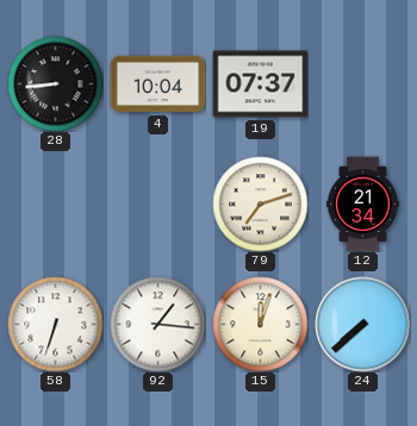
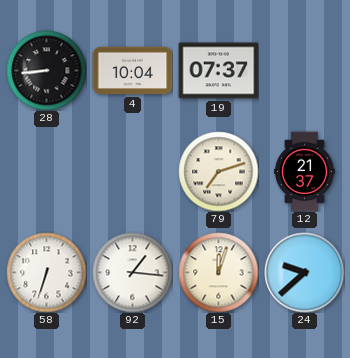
12: 21:34 -> 21:37 (304, 171)
24: 7:38 -> 9:38 (304, 272)
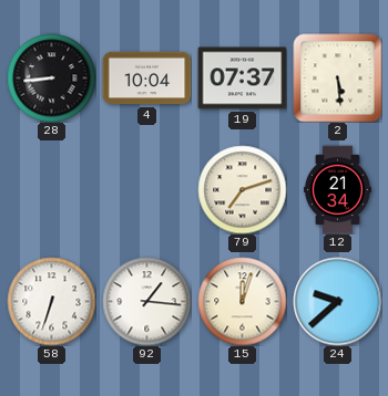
2: none -> 5:29 (337, 77)
12: 21:37 -> 21:34 (337, 189)
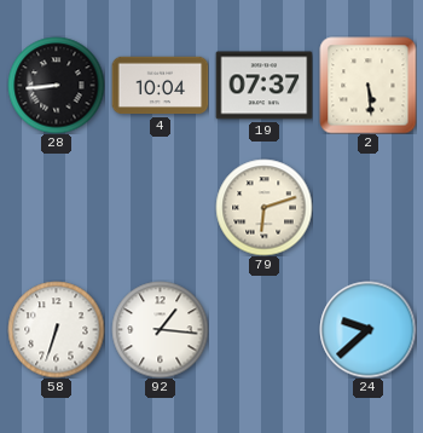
79: 7:12 -> 6:12 (263, 207)
12: 21:34 -> none (337, 189)
15: 12:03 -> none (242, 301)
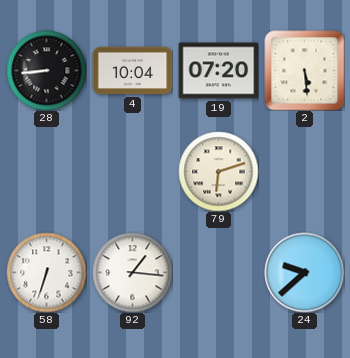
19: 07:37 -> 07:20 (218, 71)
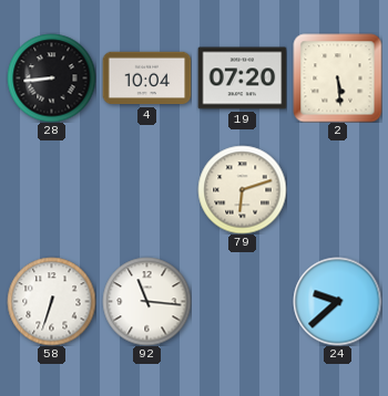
92: 1:16 -> 11:16 (146, 301)
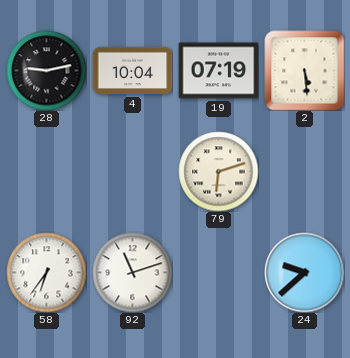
28: 8:44 -> 9:13 (46, 70)
19: 07:20 -> 07:19 (218, 71)
58: 6:33 -> 6:36 (46, 272)
92: 11:16 -> 11:12 (132, 272)
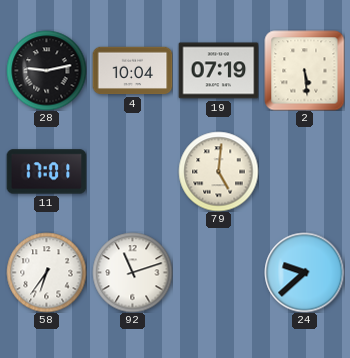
11: none -> 17:01 (46, 172)
79: 6:12 -> 5:01 (218, 171)
